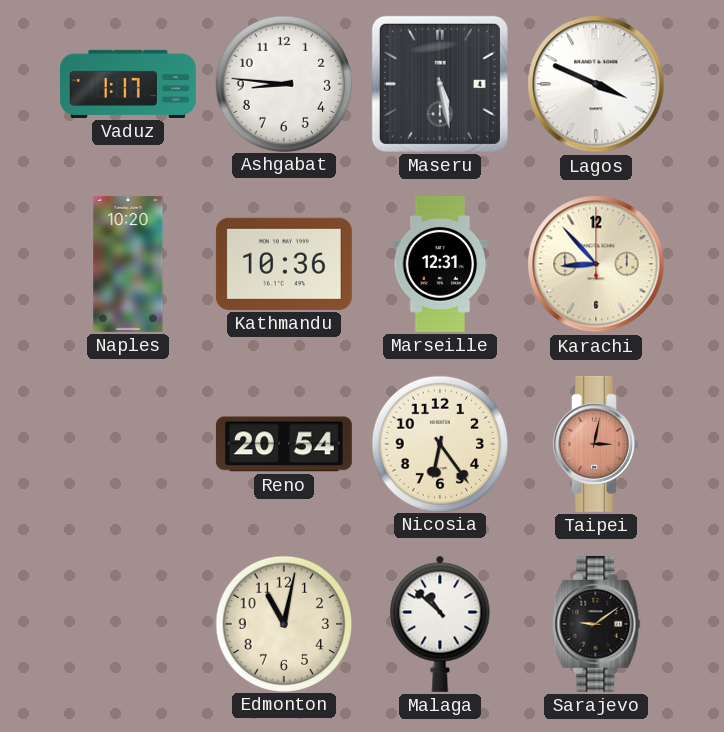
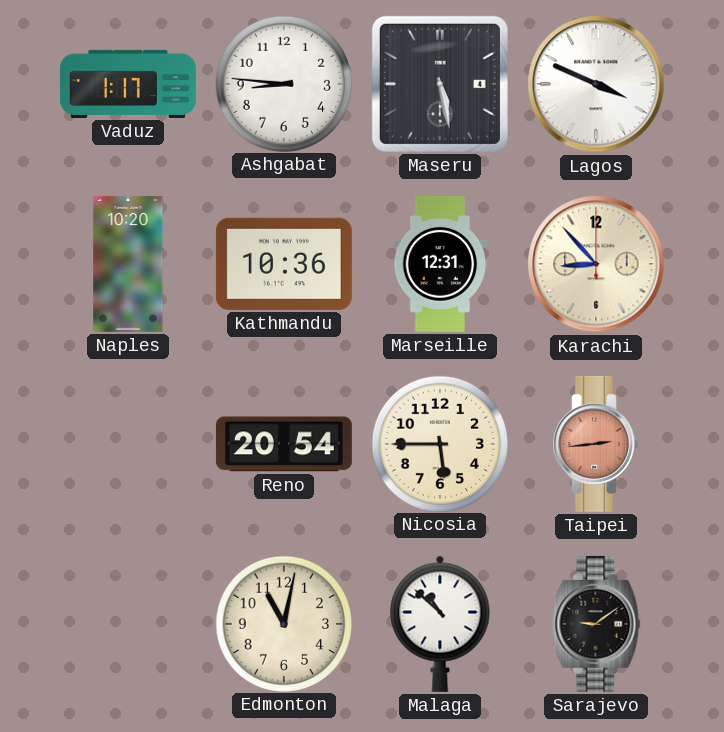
Nicosia: 6:24 -> 5:45 (439, 443)
Taipei: 3:02 -> 2:44 (596, 444)
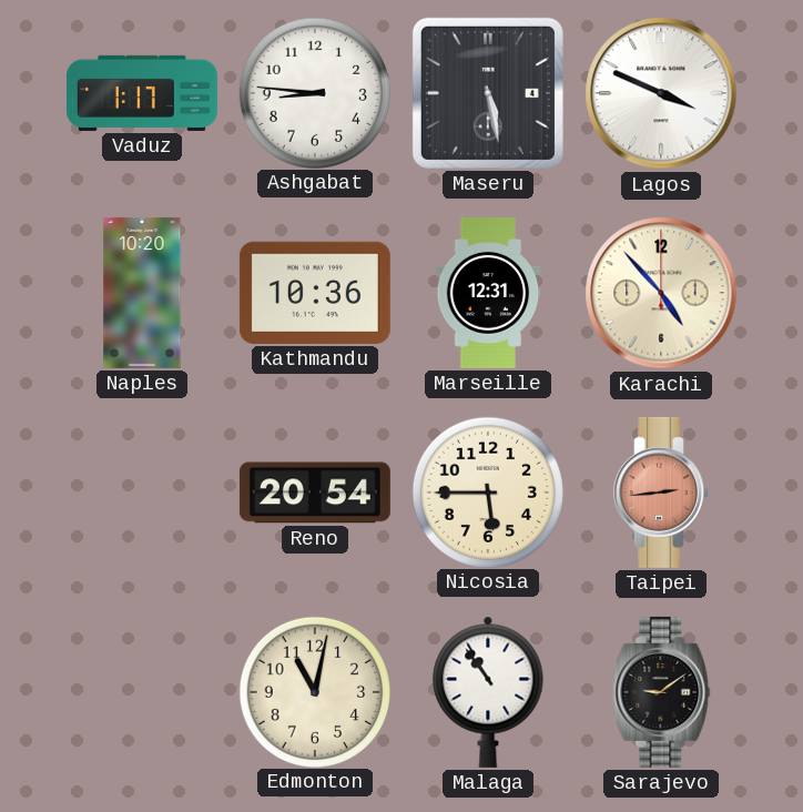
Karachi: 8:53 -> 4:53 (661, 293)
Malaga: 10:52 -> 10:54 (488, 692)
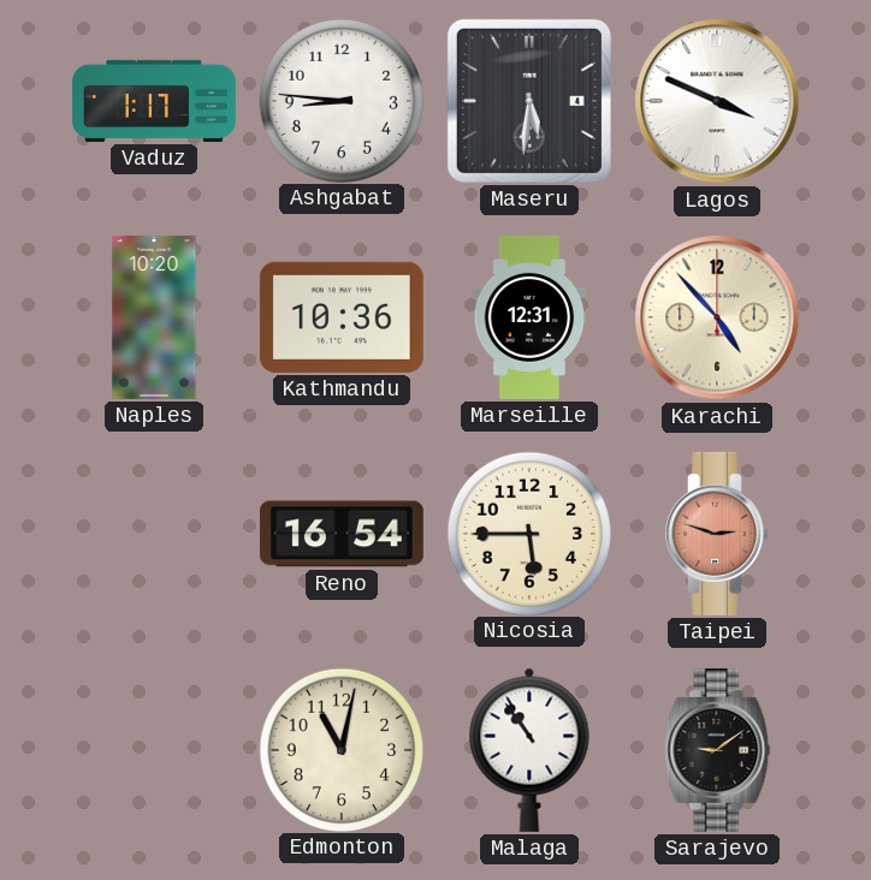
Maseru: 5:28 -> 5:31 (529, 101)
Reno: 20:54 -> 16:54 (342, 534)
Taipei: 2:44 -> 2:48 (717, 534)
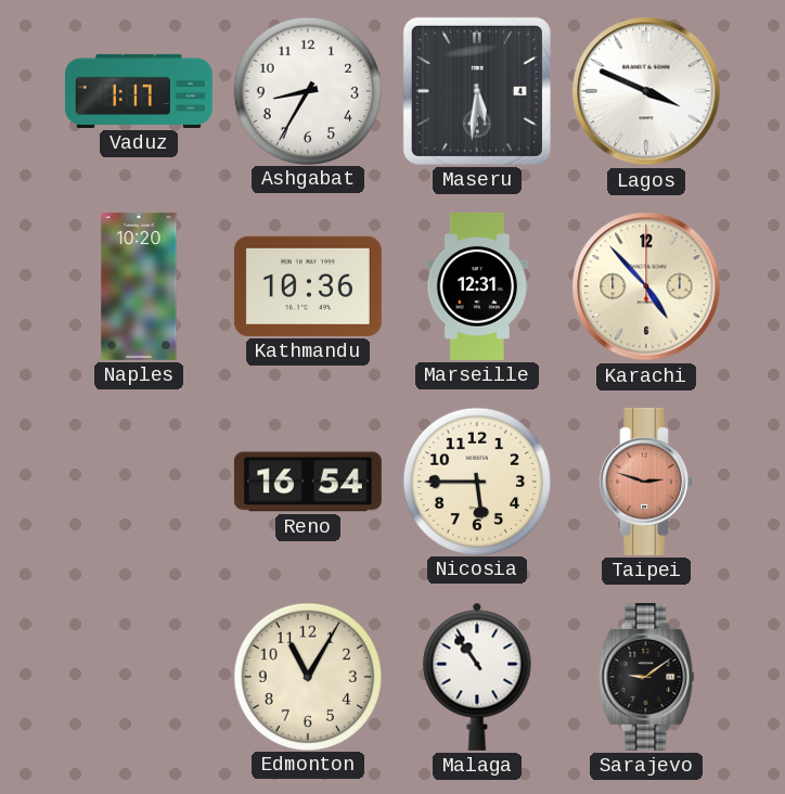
Ashgabat: 8:46 -> 8:35 (307, 90)
Edmonton: 11:02 -> 11:05 (307, 676)
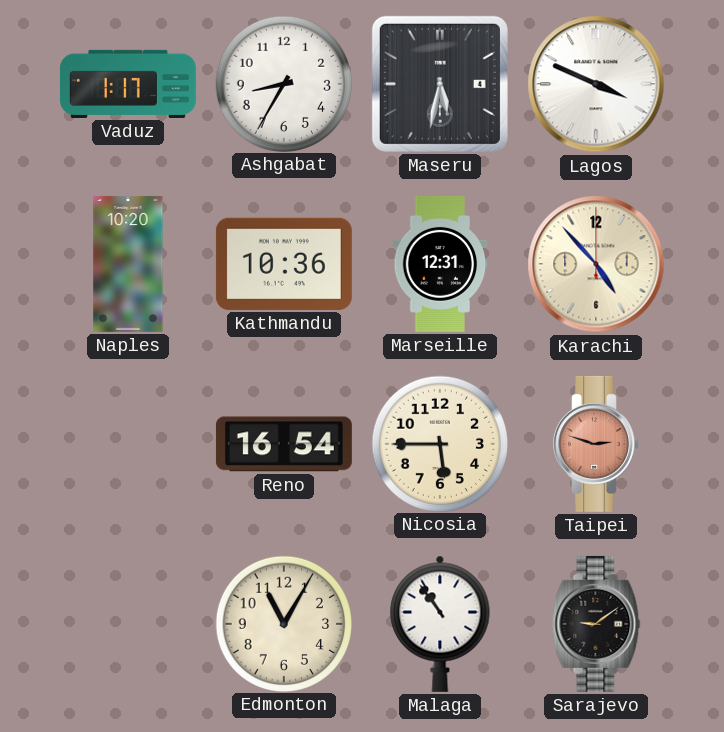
Maseru: 5:31 -> 5:32 (440, 84)
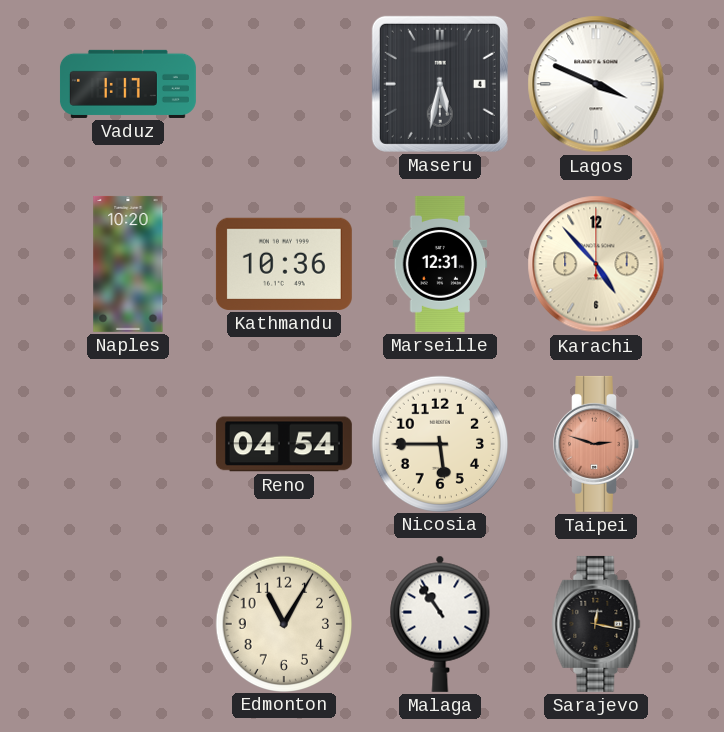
Ashgabat: 8:35 -> none (283, 83)
Reno: 16:54 -> 04:54 (284, 444)
Sarajevo: 9:09 -> 12:17 (596, 624)
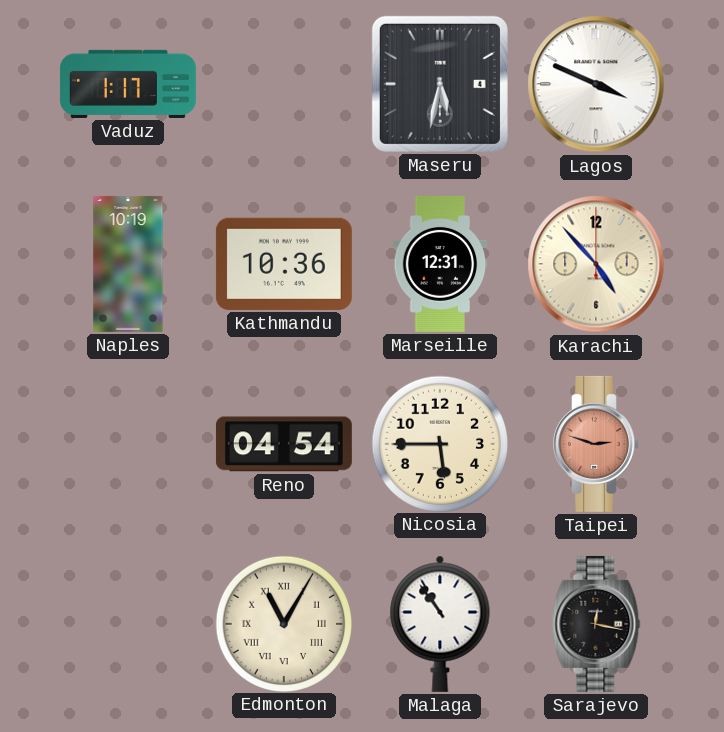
Naples: 10:20 -> 10:19 (128, 264)
Edmonton numerals: Arabic -> Roman (283, 623)
